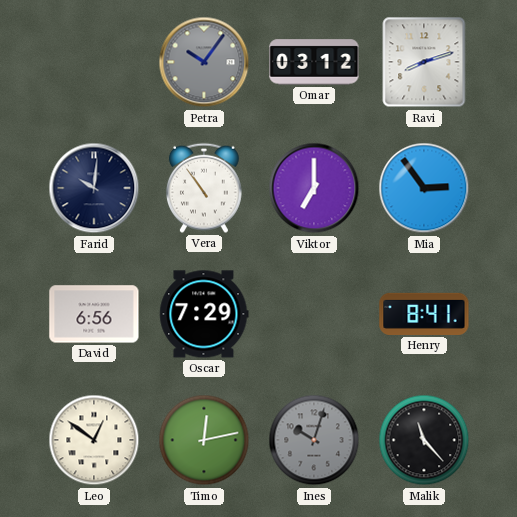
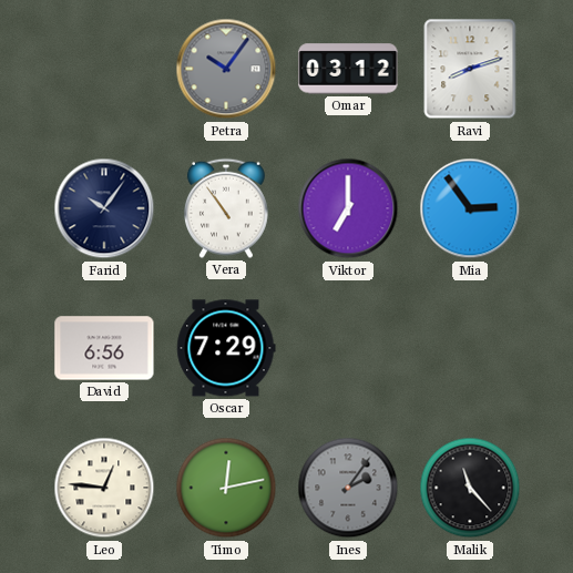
Farid: 10:01 -> 10:06 (104, 208)
Henry: 8:41 -> none (424, 314)
Leo: 12:51 -> 12:46 (104, 488)
Ines: 10:03 -> 2:06 (348, 488)
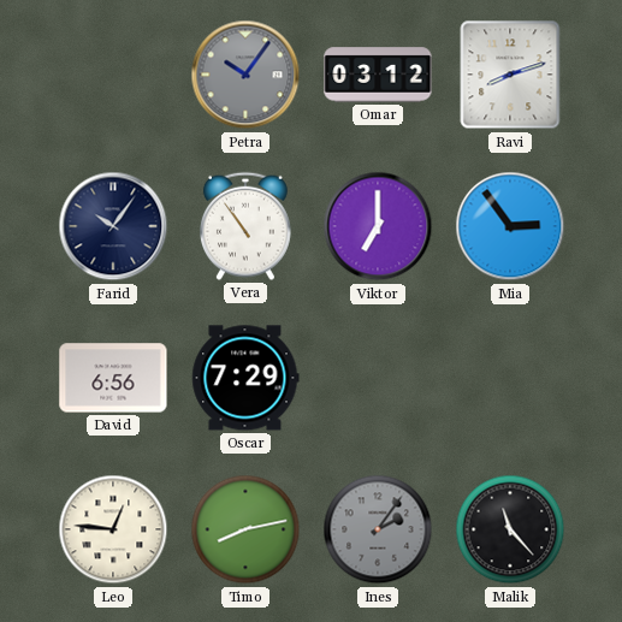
Timo: 12:13 -> 8:13 (245, 529)
